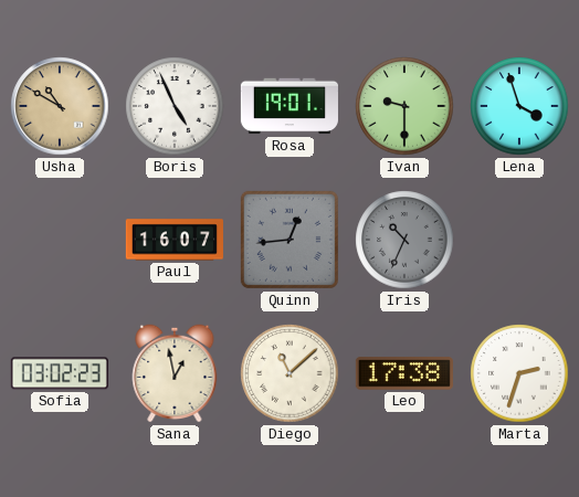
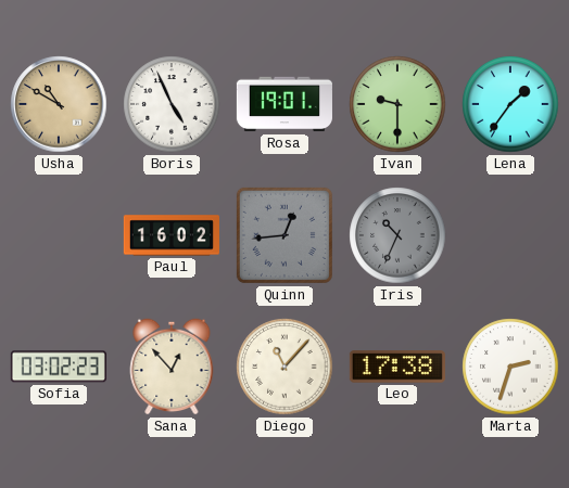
Lena: 3:57 -> 1:36 (510, 104)
Paul: 16:07 -> 16:02 (172, 235)
Sana: 12:58 -> 12:53 (172, 367)
Diego: 11:08 -> 11:07 (284, 367)
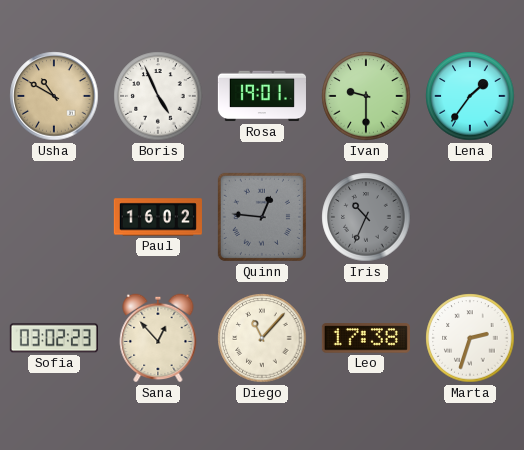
Quinn: 12:44 -> 12:46 (262, 217)
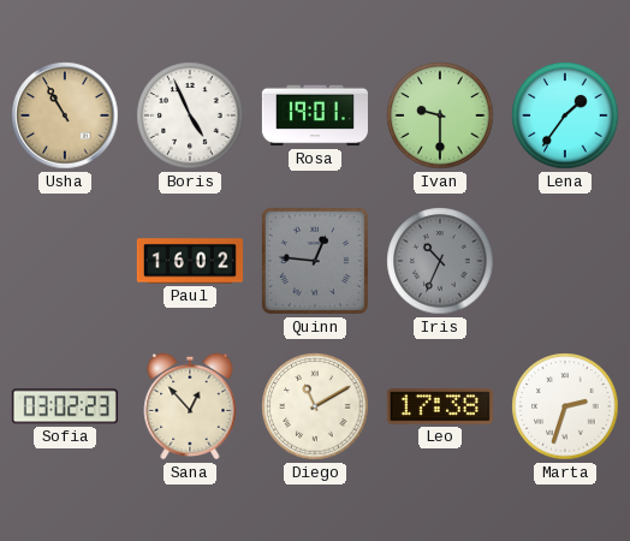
Usha: 10:50 -> 10:55 (65, 115)
Diego: 11:07 -> 11:10 (315, 406)
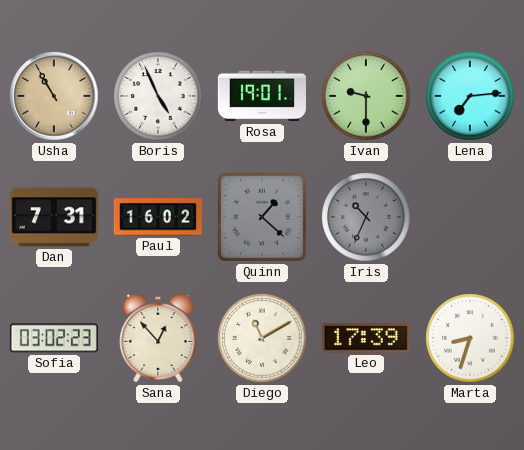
Lena: 1:36 -> 7:14 (470, 96)
Dan: none -> 7:31 (54, 217)
Quinn: 12:46 -> 1:22 (262, 217)
Leo: 17:38 -> 17:39 (366, 338)
Marta: 2:33 -> 8:33 (470, 338)
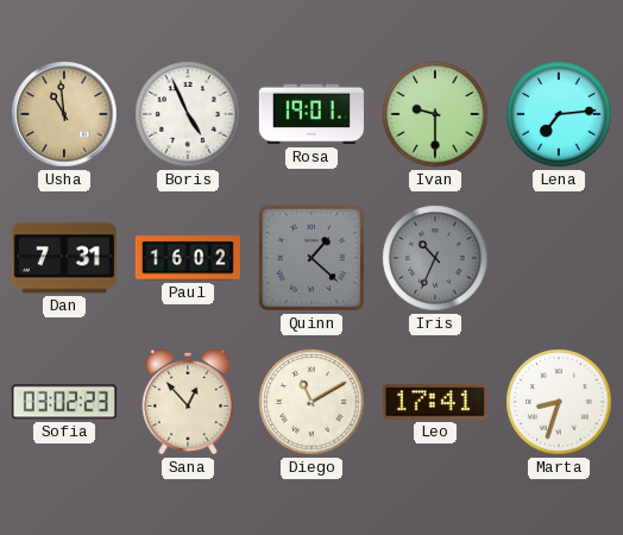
Usha: 10:55 -> 10:59 (64, 114)
Leo: 17:39 -> 17:41 (435, 402)
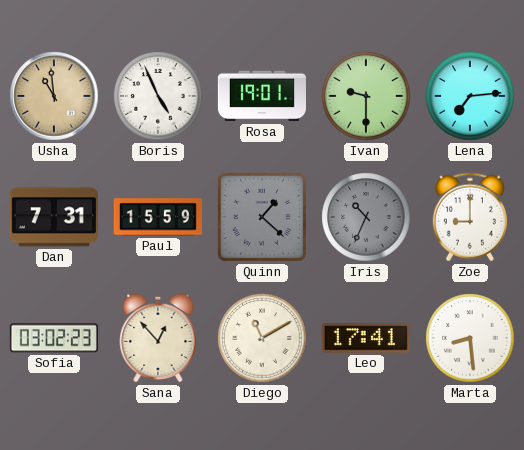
Paul: 16:02 -> 15:59 (158, 217)
Zoe: none -> 9:00 (470, 217)
Marta: 8:33 -> 8:29 (470, 338)
